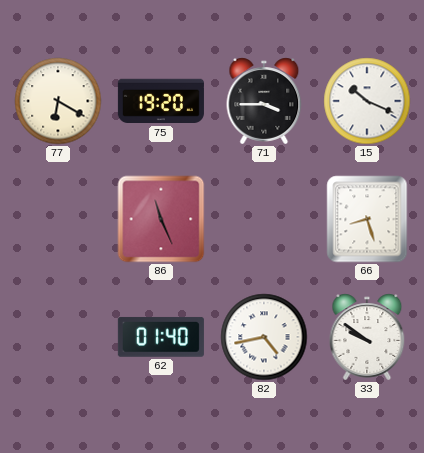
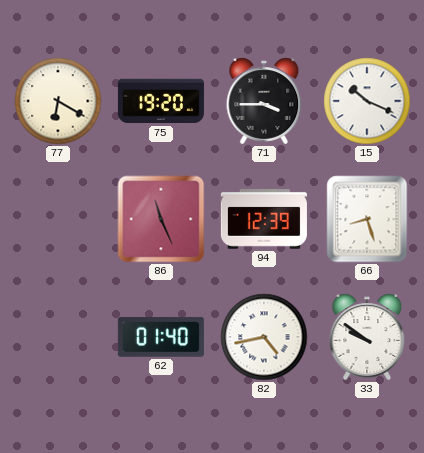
94: none -> 12:39 (264, 220)
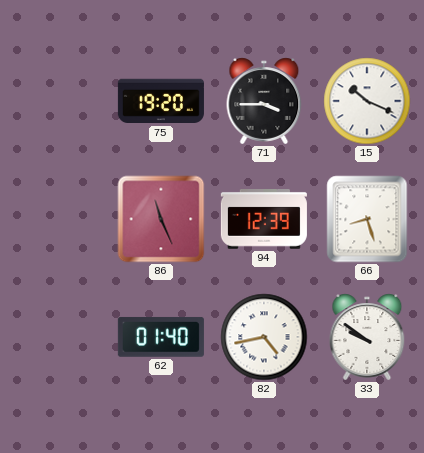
77: 6:20 -> none (58, 101)
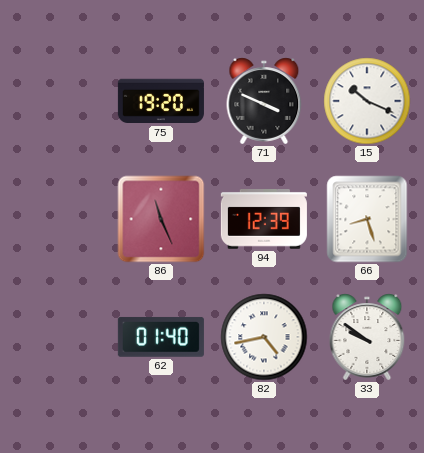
71: 3:45 -> 3:49 (264, 101)
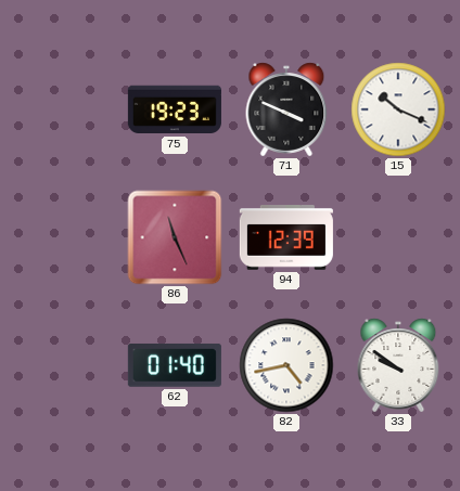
75: 19:20 -> 19:23 (175, 109)
66: 8:27 -> none (367, 219)
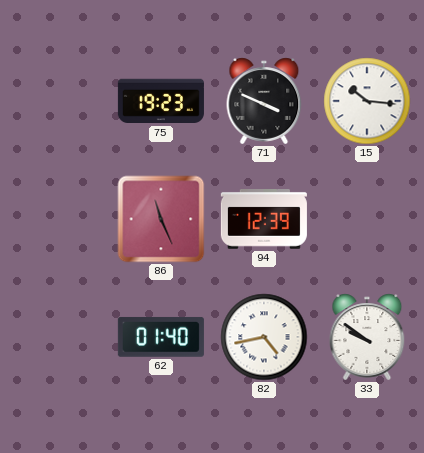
15: 10:19 -> 10:16 (367, 101)
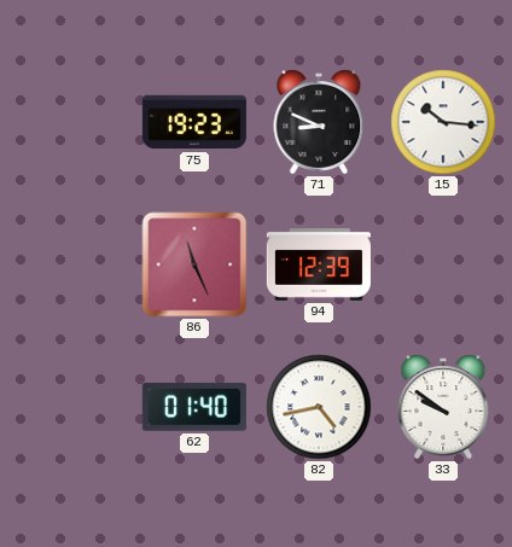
71: 3:49 -> 8:49 (319, 122)
